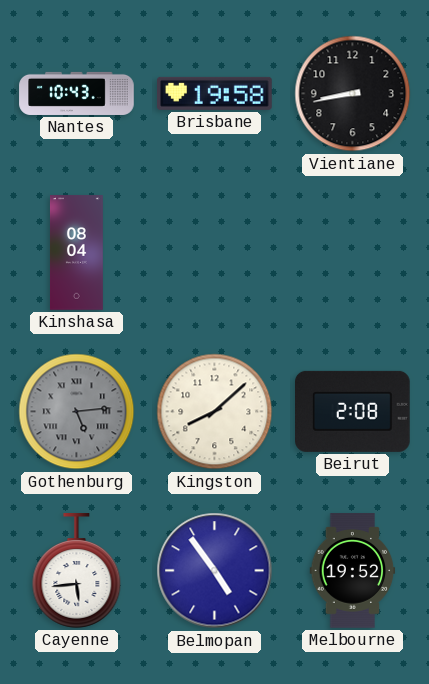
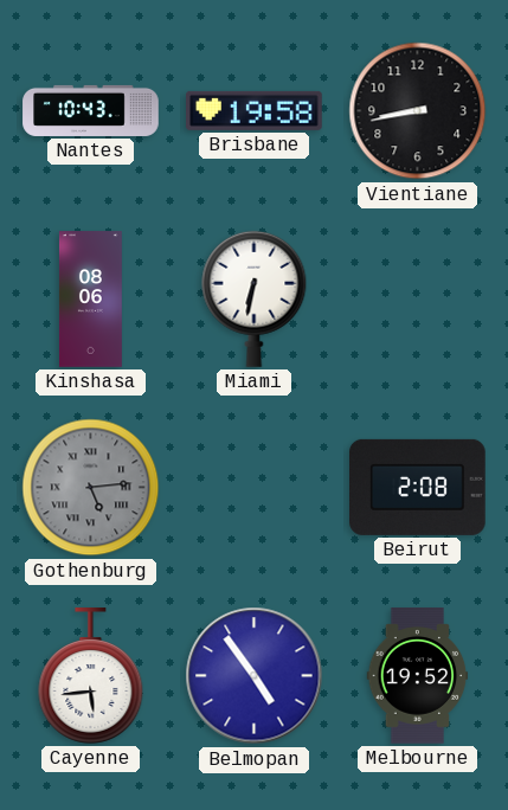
Kinshasa: 08:04 -> 08:06 (90, 300)
Miami: none -> 6:32 (255, 298)
Kingston: 8:08 -> none (215, 412)
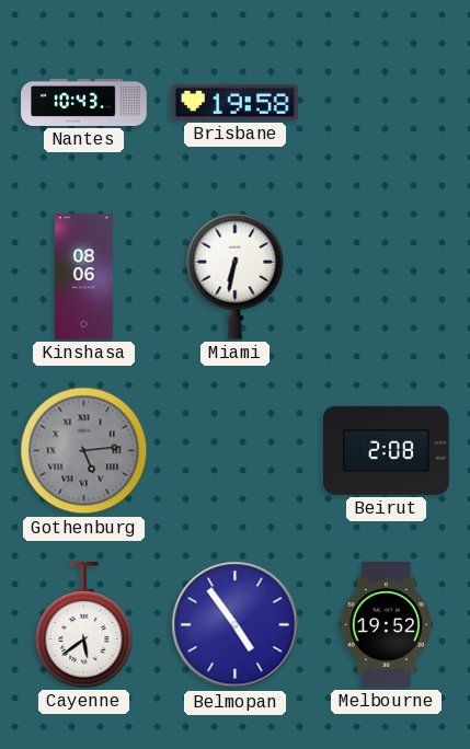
Vientiane: 8:43 -> none (418, 111)
Cayenne: 5:44 -> 5:39 (84, 625)
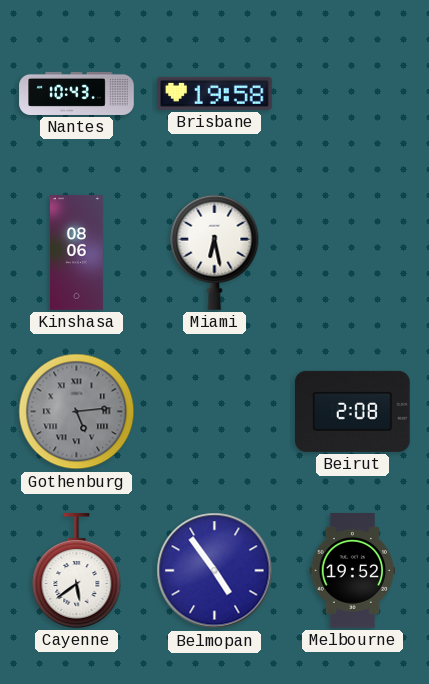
Miami: 6:32 -> 6:28 (215, 252)
